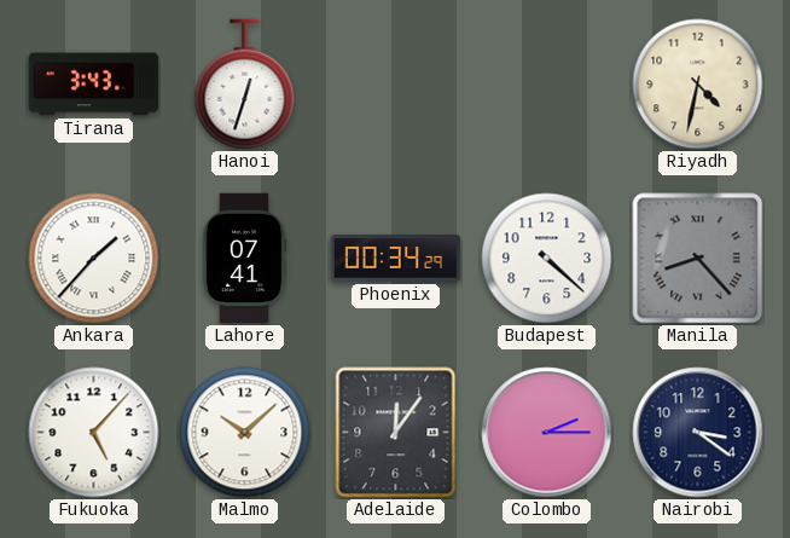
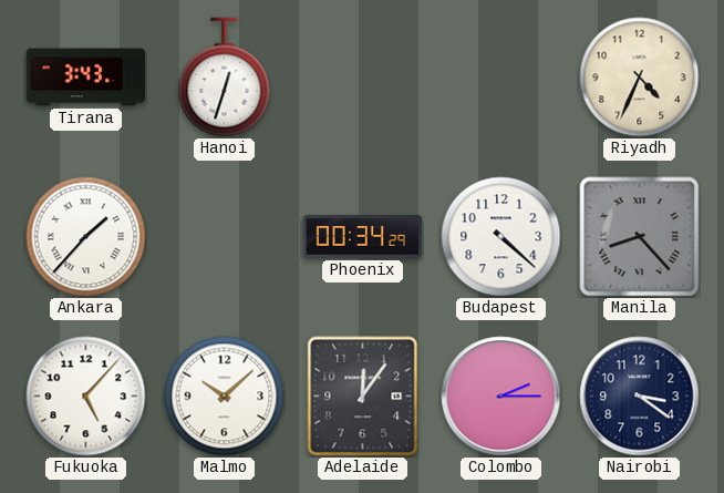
Riyadh: 4:32 -> 4:34 (640, 78)
Lahore: 07:41 -> none (244, 259)
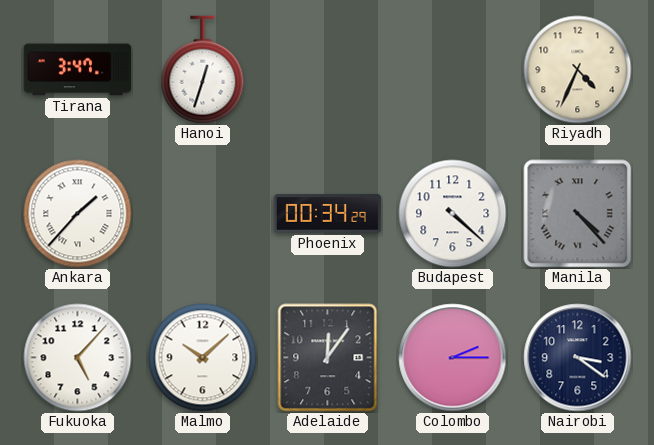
Tirana: 3:43 -> 3:47 (78, 70)
Manila: 8:23 -> 4:23 (578, 214)
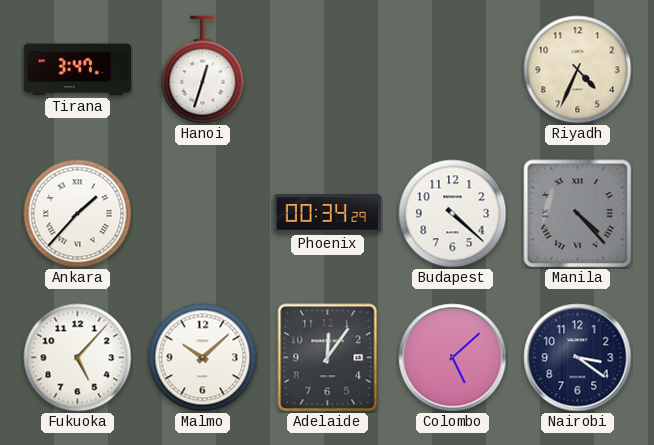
Colombo: 2:15 -> 5:08 (453, 358)
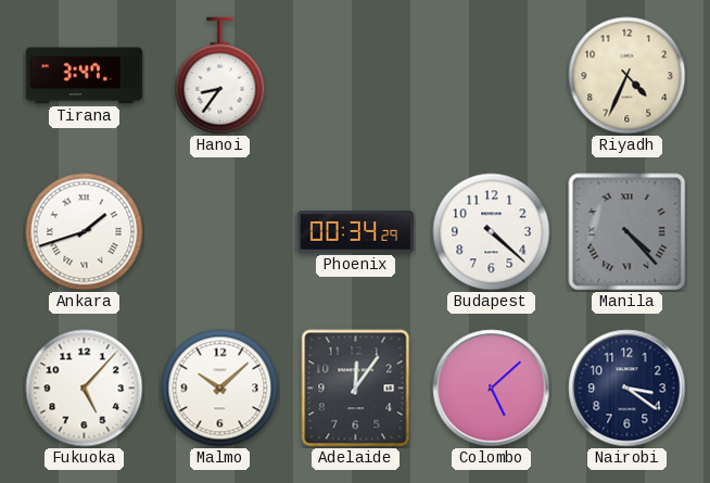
Hanoi: 12:33 -> 8:36 (220, 76)
Ankara: 1:37 -> 1:42 (85, 232)
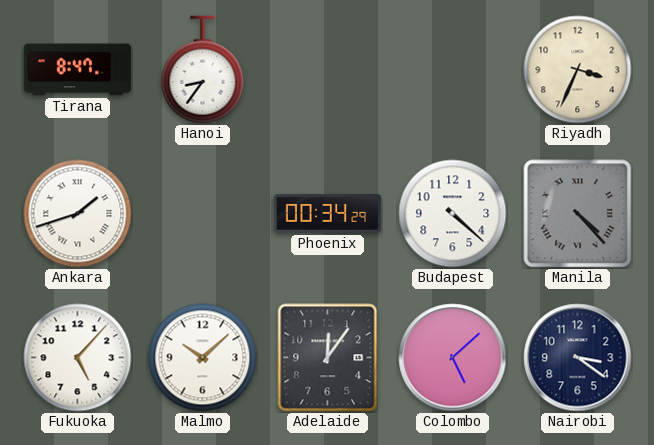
Tirana: 3:47 -> 8:47 (78, 70)
Riyadh: 4:34 -> 3:34 (578, 70)
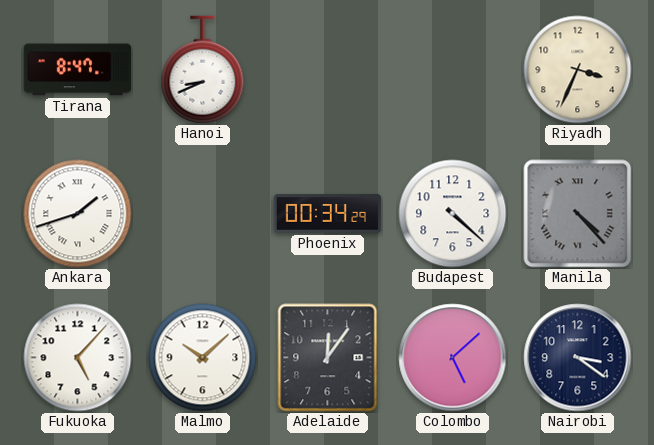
Hanoi: 8:36 -> 8:41 (203, 70)
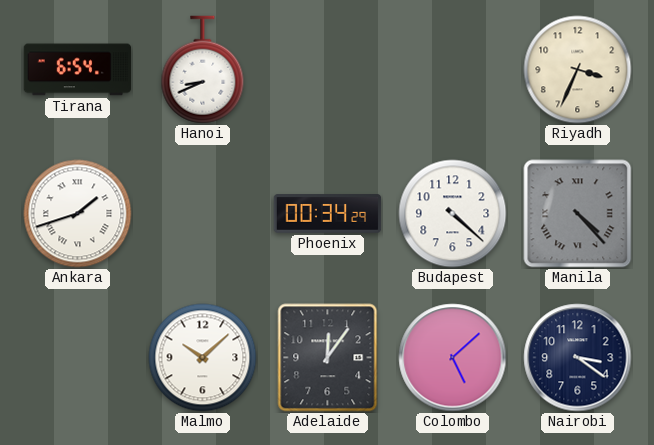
Tirana: 8:47 -> 6:54 (78, 70)
Fukuoka: 5:07 -> none (78, 358)
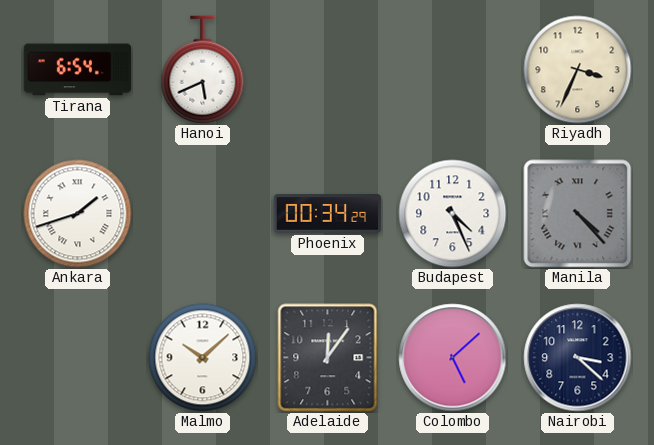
Hanoi: 8:41 -> 5:41 (203, 70)
Budapest: 4:22 -> 4:26 (453, 214)
Nairobi: 3:21 -> 3:22 (578, 358)
